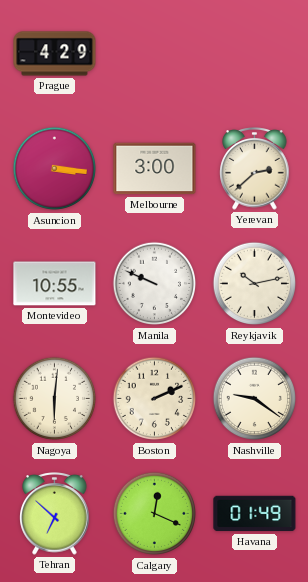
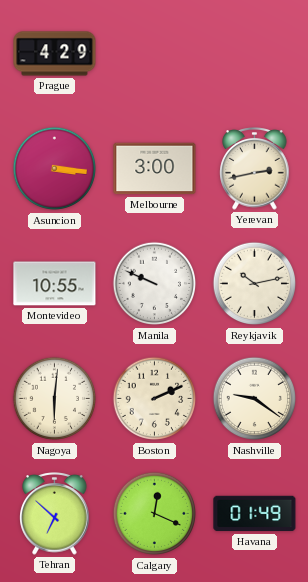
Yerevan: 2:38 -> 2:43 (255, 169)
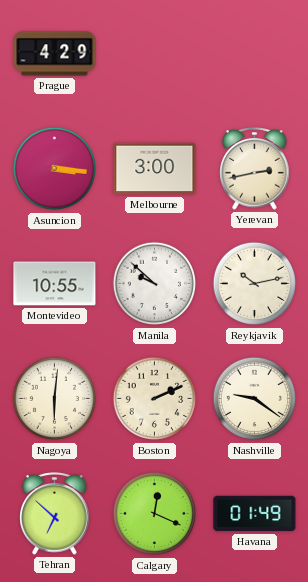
Manila: 9:49 -> 9:52 (155, 284)
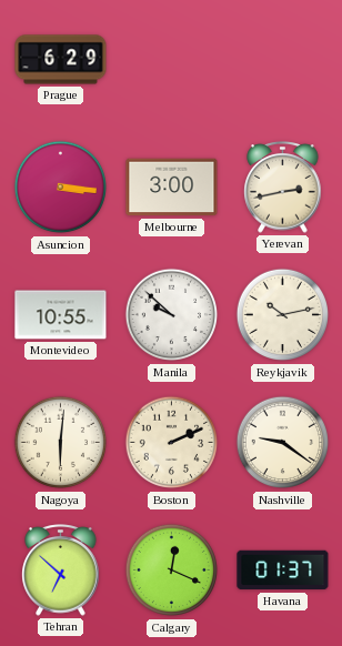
Prague: 4:29 -> 6:29 (61, 60)
Havana: 01:49 -> 01:37 (283, 571)
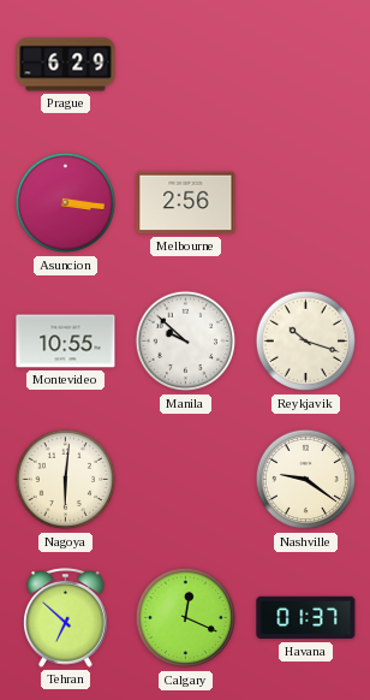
Melbourne: 3:00 -> 2:56 (186, 203)
Yerevan: 2:43 -> none (283, 188)
Reykjavik: 10:13 -> 10:18 (306, 342)
Boston: 2:11 -> none (172, 443)
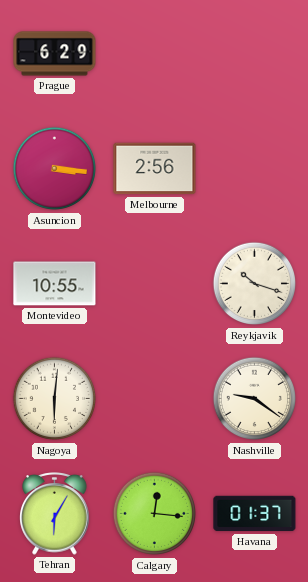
Manila: 9:52 -> none (186, 342)
Tehran: 6:52 -> 6:05 (55, 514)
Calgary: 12:19 -> 12:16 (155, 514)
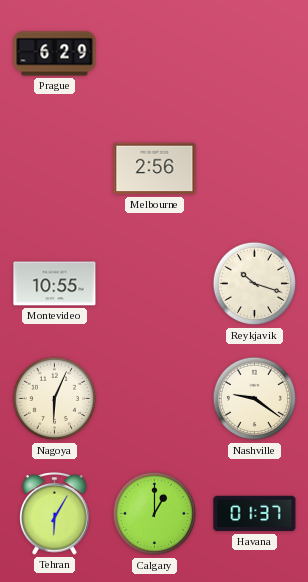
Asuncion: 3:16 -> none (55, 169)
Nagoya: 6:01 -> 6:04 (55, 399)
Calgary: 12:16 -> 1:00 (155, 514)
